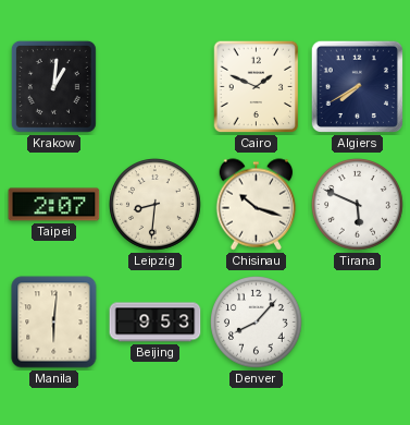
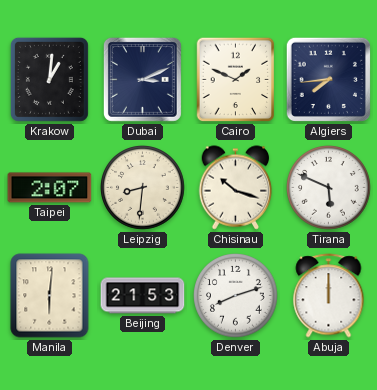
Dubai: none -> 3:11 (142, 79)
Algiers: 7:40 -> 7:44 (328, 79)
Beijing: 9:53 -> 21:53 (143, 296)
Denver: 8:07 -> 8:12 (236, 296)
Abuja: none -> 12:00 (329, 296)
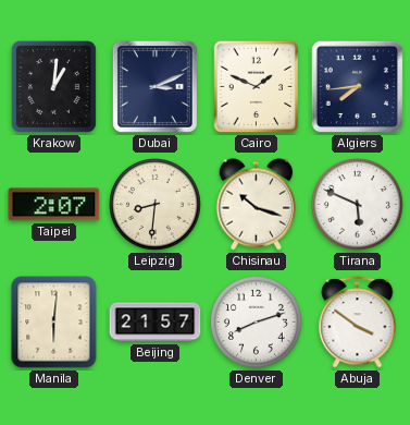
Beijing: 21:53 -> 21:57 (156, 323)
Abuja: 12:00 -> 3:51 (358, 323)
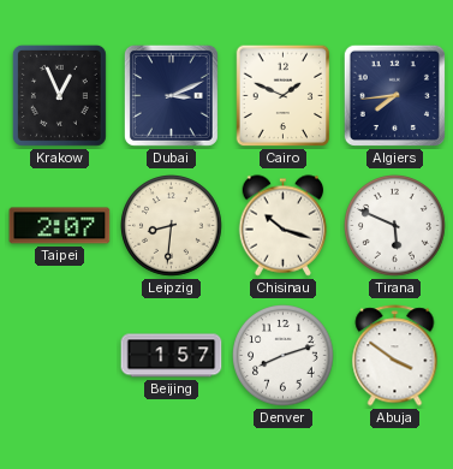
Krakow: 1:01 -> 12:56 (59, 95)
Manila: 6:01 -> none (54, 323)
Beijing: 21:57 -> 1:57 (172, 356)
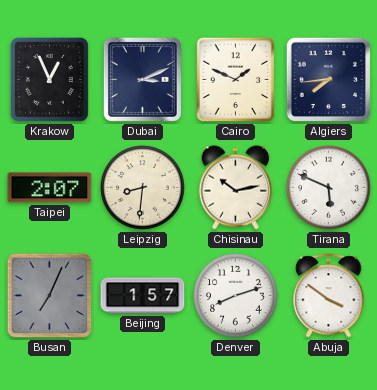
Chisinau: 10:18 -> 10:13 (236, 188)
Busan: none -> 7:04 (50, 296)
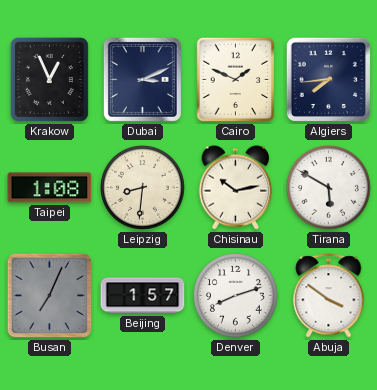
Taipei: 2:07 -> 1:08 (50, 188)
Tirana: 5:49 -> 5:50 (329, 188)
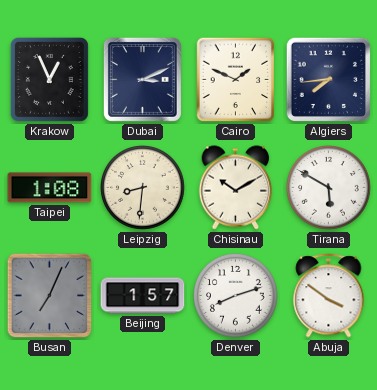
Chisinau: 10:13 -> 10:10 (236, 188)
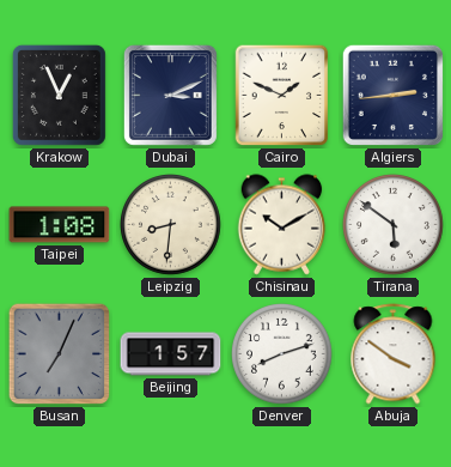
Algiers: 7:44 -> 2:44 (392, 95)
Tirana: 5:50 -> 5:51 (394, 225)
